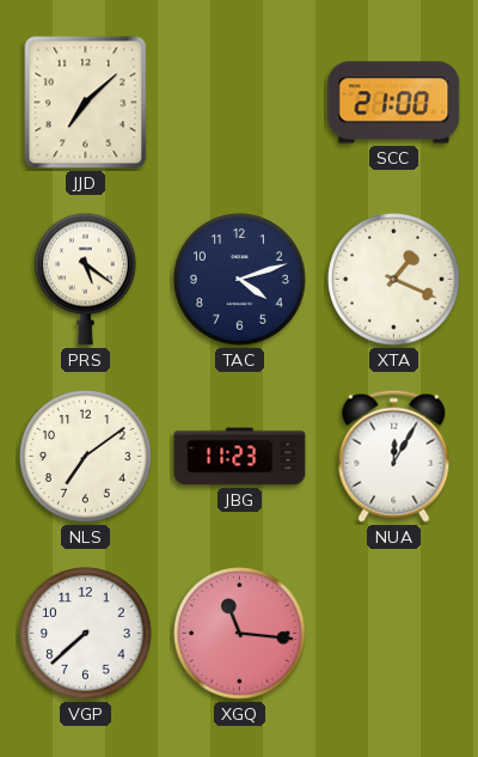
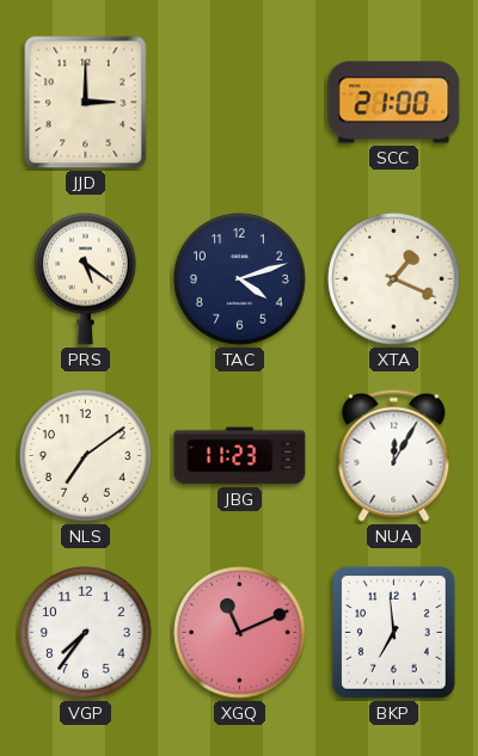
JJD: 7:08 -> 3:00 (86, 103)
VGP: 7:38 -> 7:36 (86, 633)
XGQ: 11:16 -> 11:11 (240, 633)
BKP: none -> 6:59 (394, 633)
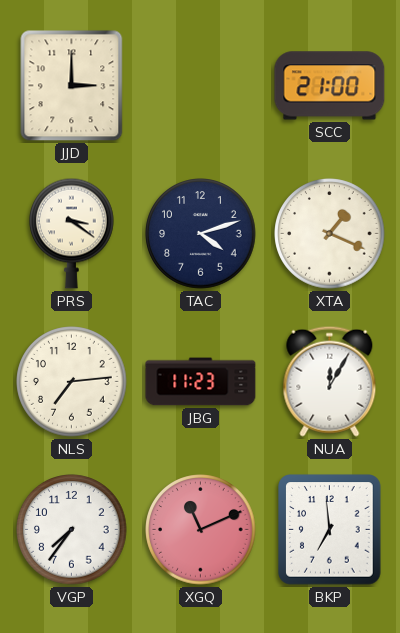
PRS: 5:21 -> 3:21 (72, 233)
NLS: 7:09 -> 7:14 (72, 382)
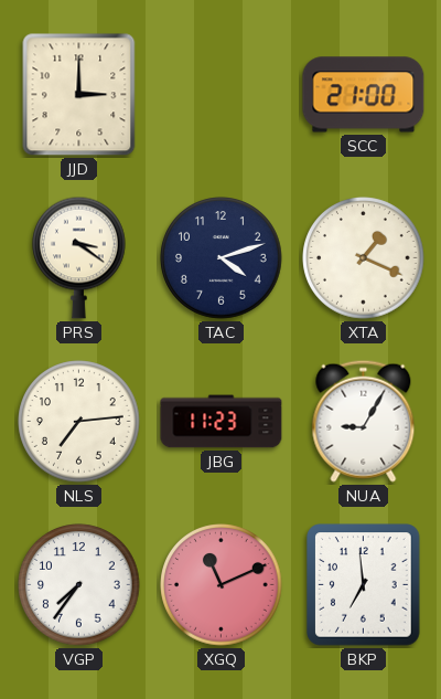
NUA: 12:05 -> 9:05 (364, 421)
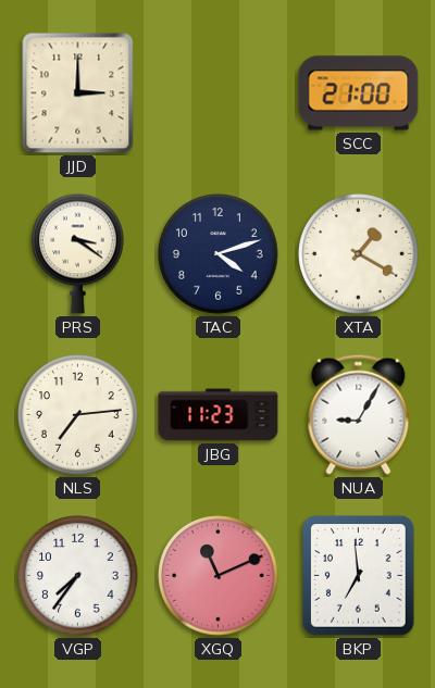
XTA: 1:19 -> 1:20 (359, 254)
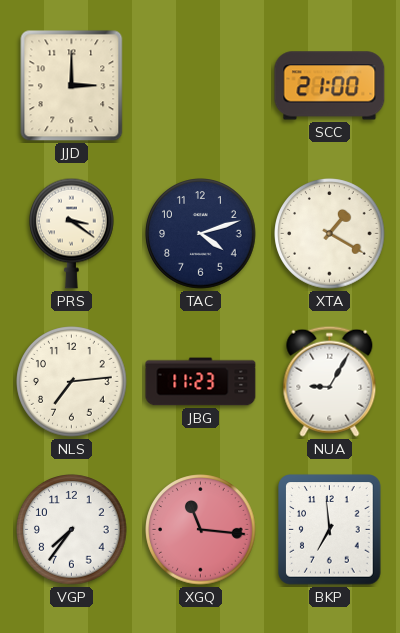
XGQ: 11:11 -> 11:16 (201, 530)
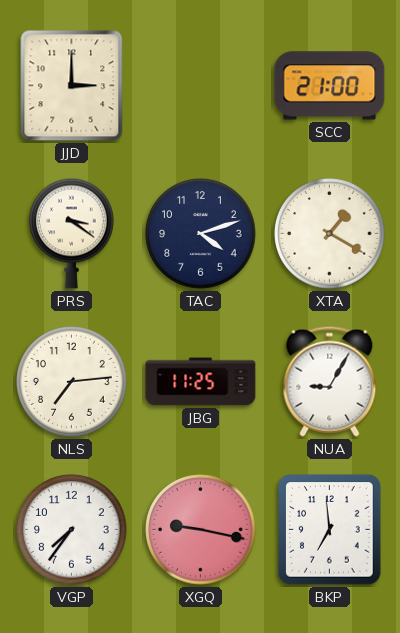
JBG: 11:23 -> 11:25 (201, 382)
XGQ: 11:16 -> 9:17 (201, 530)
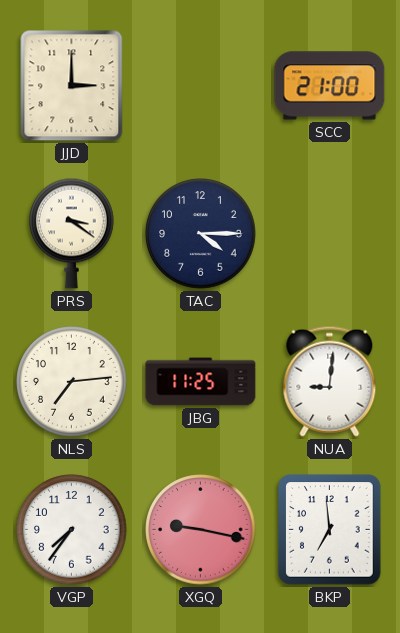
TAC: 4:12 -> 4:15 (201, 234)
XTA: 1:20 -> none (330, 234)
NUA: 9:05 -> 9:01 (330, 381)
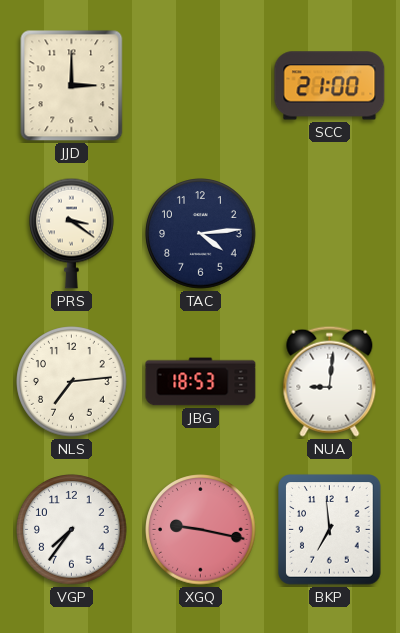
TAC: 4:15 -> 4:14 (201, 234)
JBG: 11:25 -> 18:53 (201, 382)
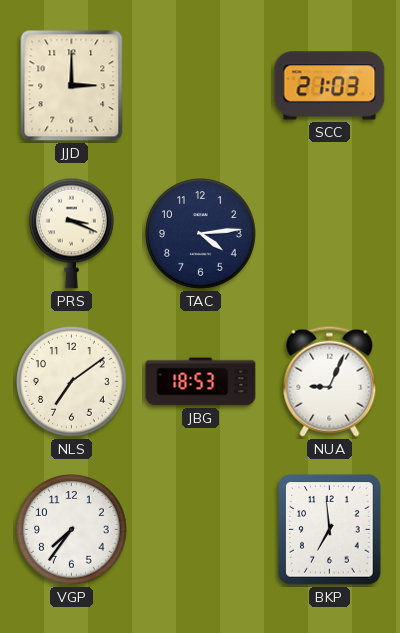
SCC: 21:00 -> 21:03 (330, 86)
PRS: 3:21 -> 3:19 (72, 233)
NLS: 7:14 -> 7:09 (72, 382)
NUA: 9:01 -> 9:04 (330, 381)
XGQ: 9:17 -> none (201, 530)
